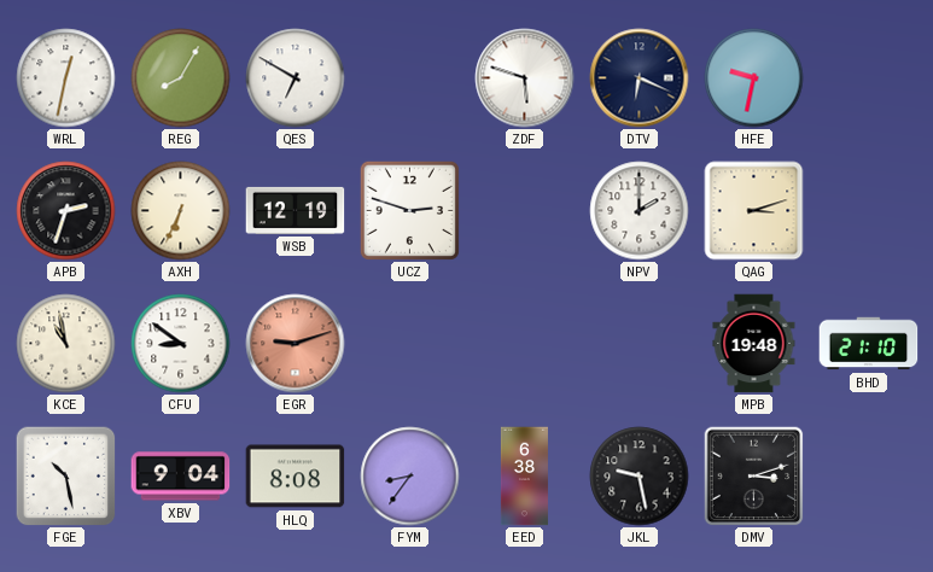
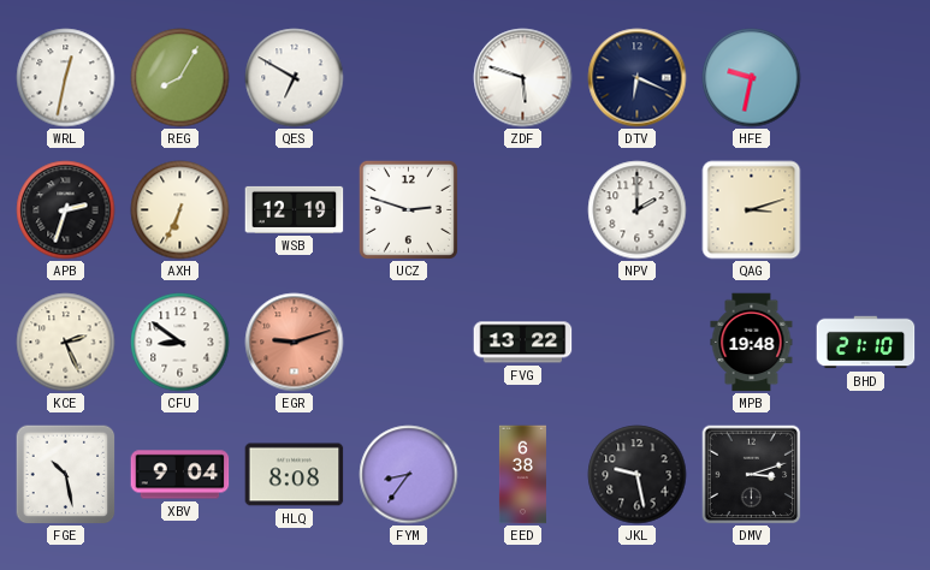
KCE: 10:58 -> 2:26 (66, 343)
FVG: none -> 13:22 (523, 343)
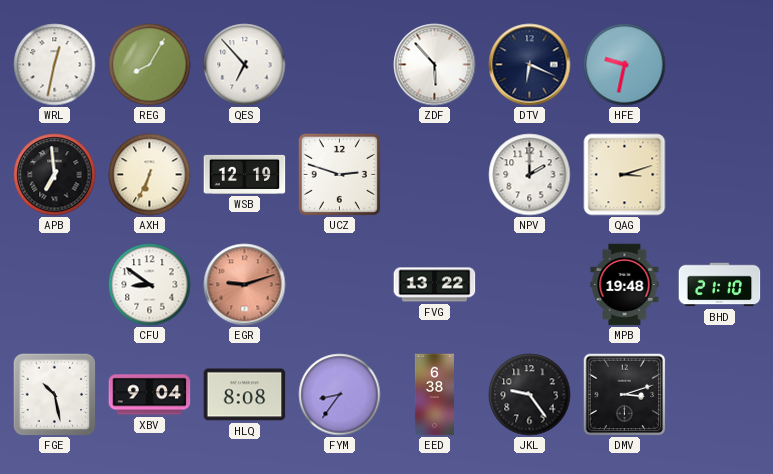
QES: 6:50 -> 6:53 (245, 65)
ZDF: 5:48 -> 5:53 (435, 65)
APB: 2:33 -> 6:59 (55, 175)
KCE: 2:26 -> none (66, 343)
JKL: 9:28 -> 9:24 (530, 395)
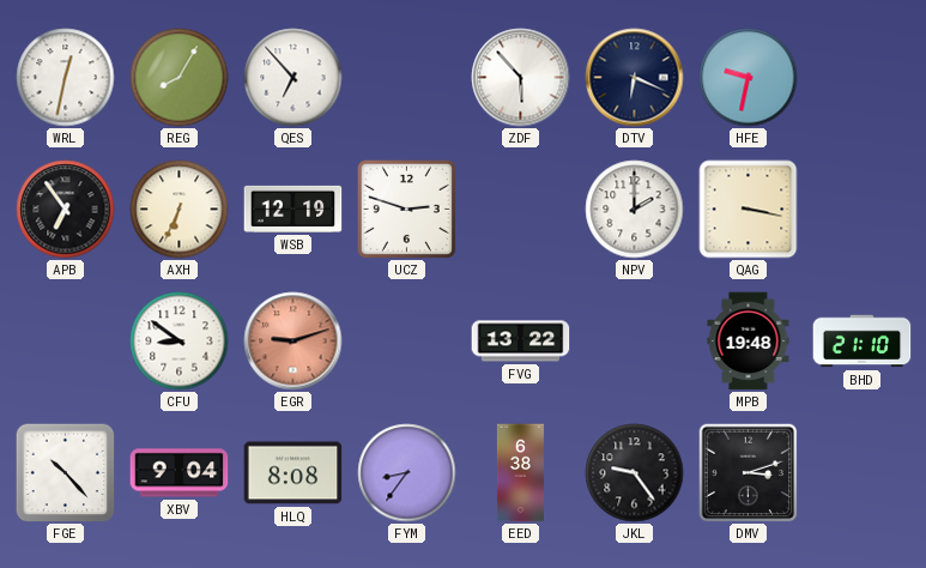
APB: 6:59 -> 6:54 (66, 210)
QAG: 3:12 -> 3:17 (749, 210)
FGE: 10:28 -> 10:23 (65, 472)
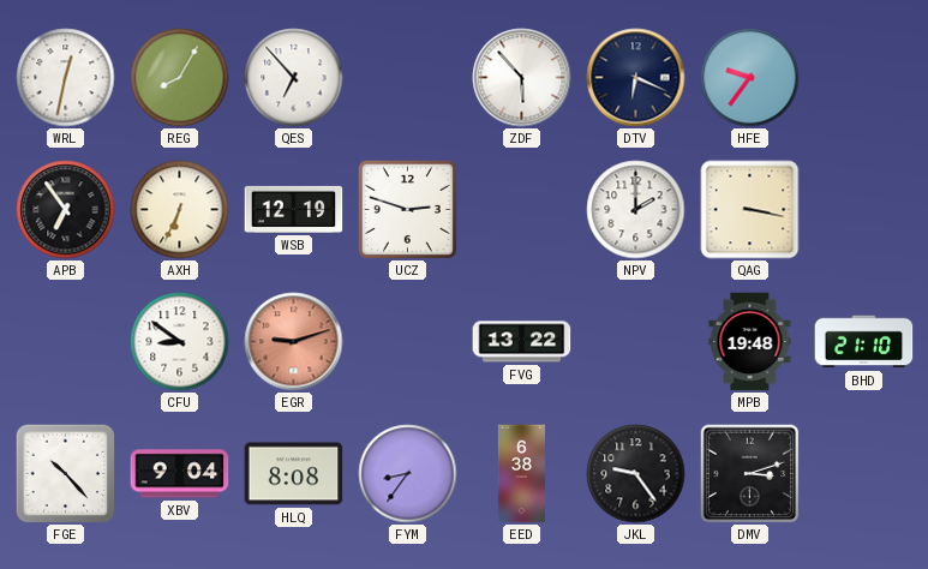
HFE: 9:32 -> 9:36 (750, 78)
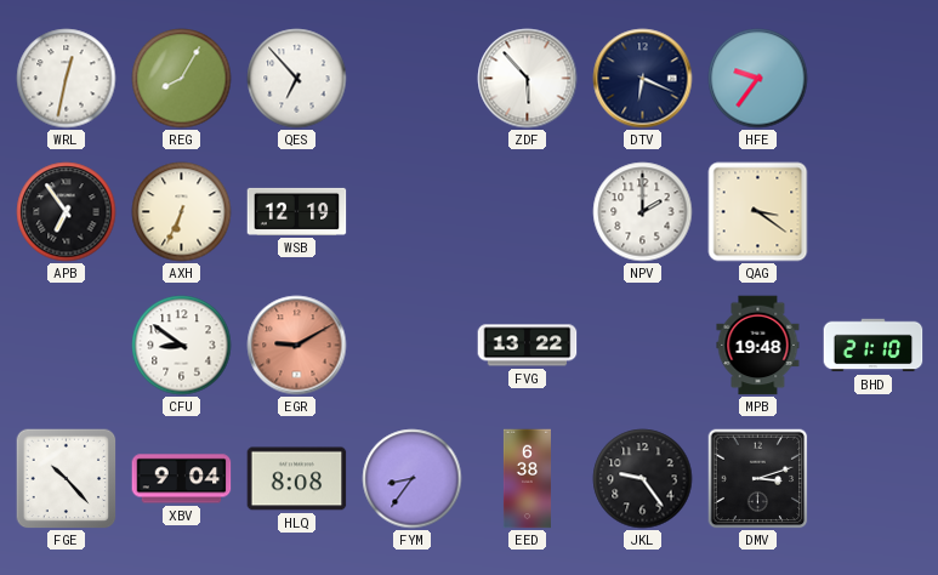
UCZ: 2:48 -> none (407, 209)
QAG: 3:17 -> 3:21 (758, 212)
EGR: 9:12 -> 9:10 (297, 346)
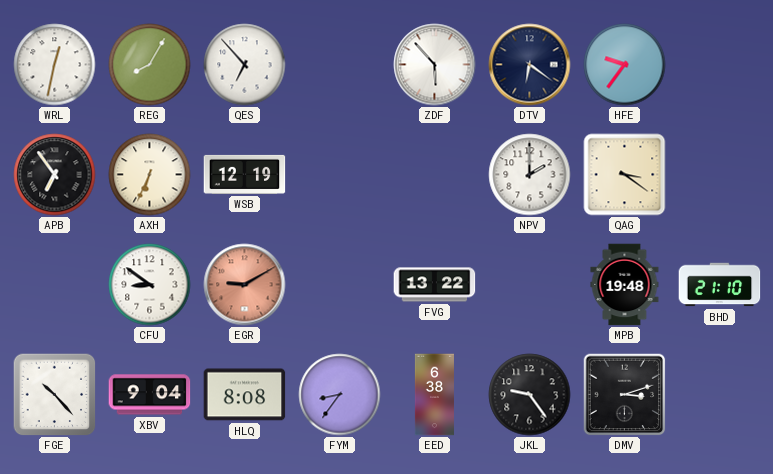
DTV: 6:19 -> 6:21 (530, 65)
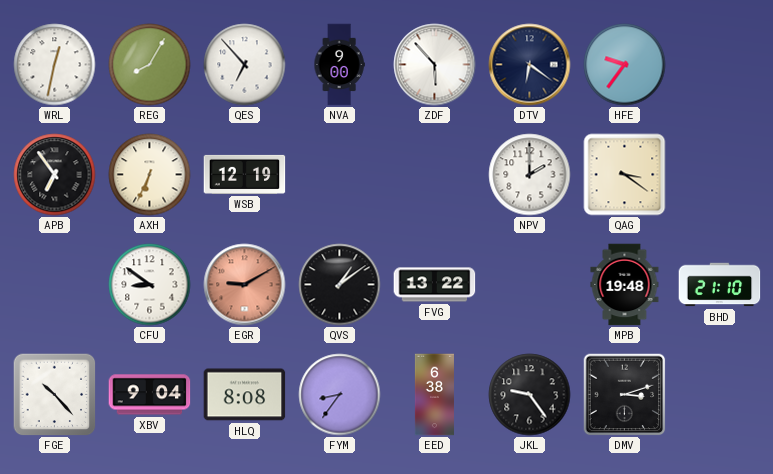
NVA: none -> 9:00 (339, 65)
QVS: none -> 1:09 (340, 285)
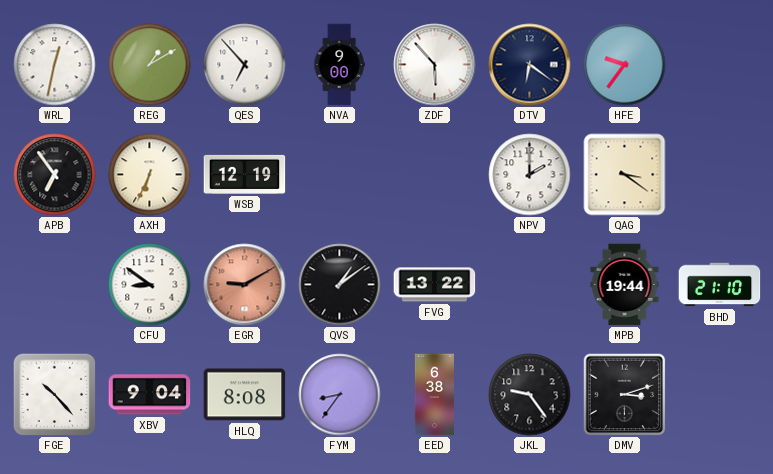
REG: 8:05 -> 1:10 (150, 65)
MPB: 19:48 -> 19:44 (625, 285)
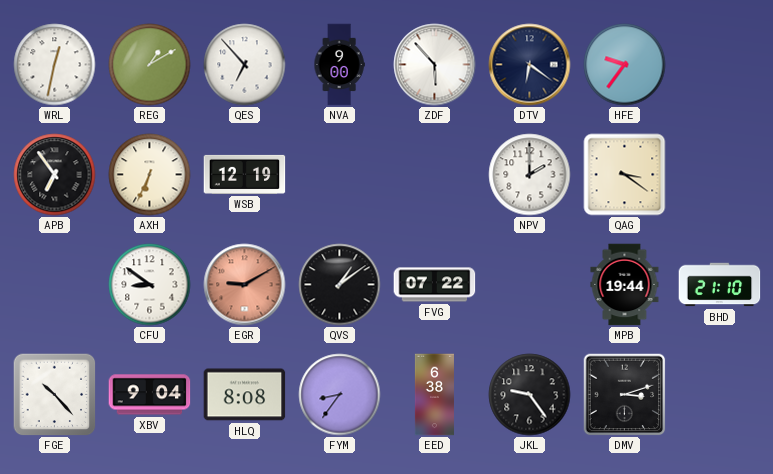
FVG: 13:22 -> 07:22 (435, 285)
